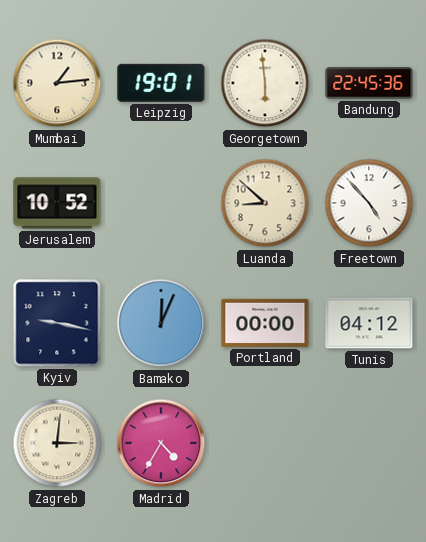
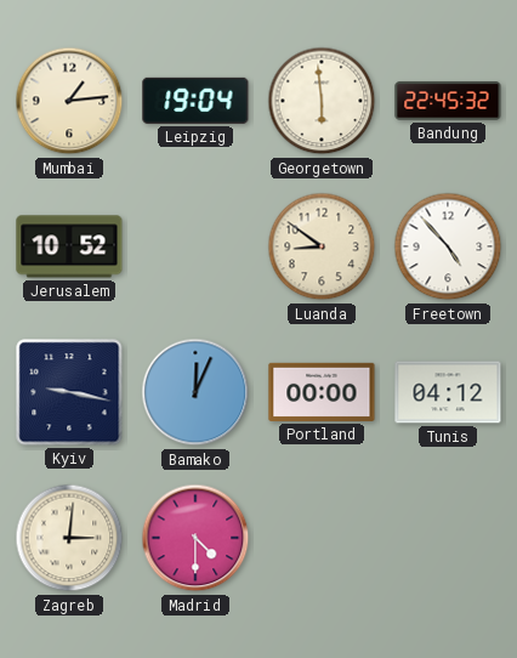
Leipzig: 19:01 -> 19:04 (195, 101)
Bandung: 22:45:36 -> 22:45:32 (448, 101)
Luanda: 8:52 -> 8:51 (322, 246)
Madrid: 4:35 -> 4:30 (195, 538)
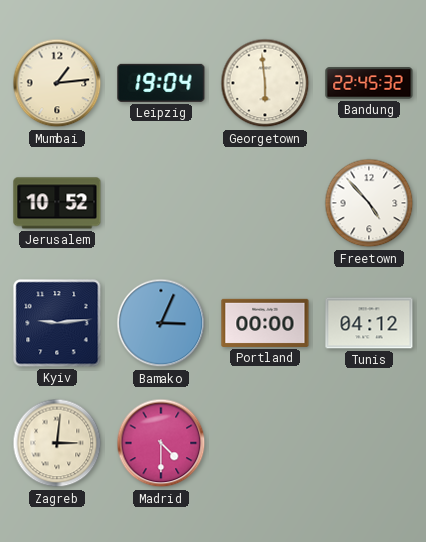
Luanda: 8:51 -> none (322, 246)
Kyiv: 9:17 -> 9:14 (57, 323)
Bamako: 12:04 -> 3:04 (161, 323)
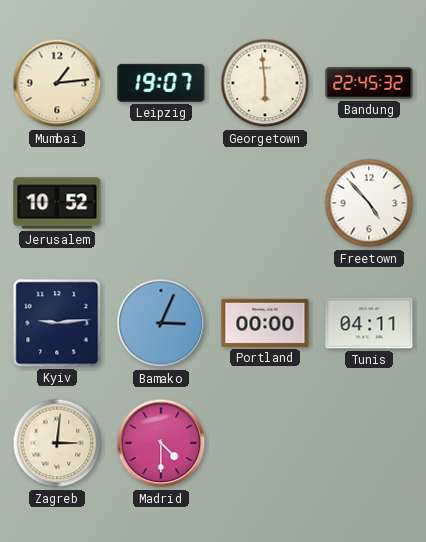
Leipzig: 19:04 -> 19:07 (161, 83)
Tunis: 04:12 -> 04:11 (369, 323)
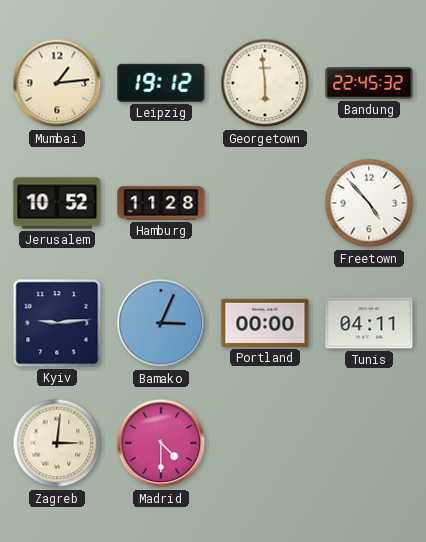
Leipzig: 19:07 -> 19:12 (161, 83)
Hamburg: none -> 11:28 (161, 203)
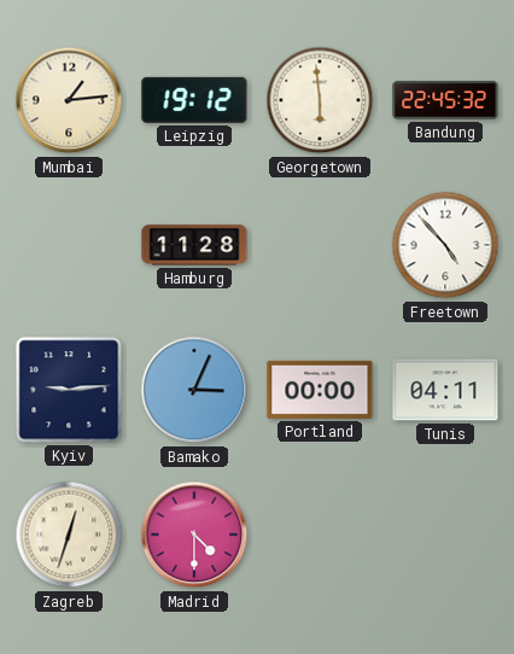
Jerusalem: 10:52 -> none (57, 203)
Zagreb: 3:01 -> 12:33 (69, 535)
